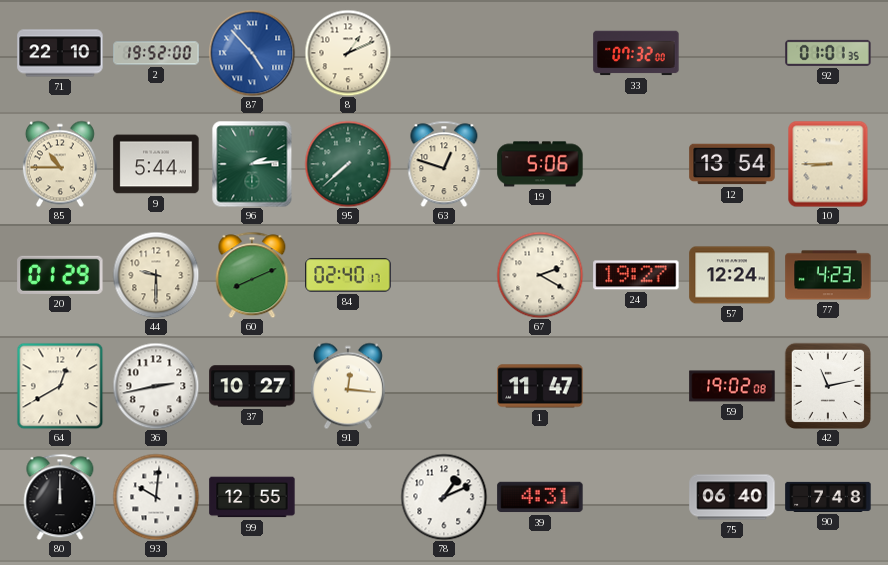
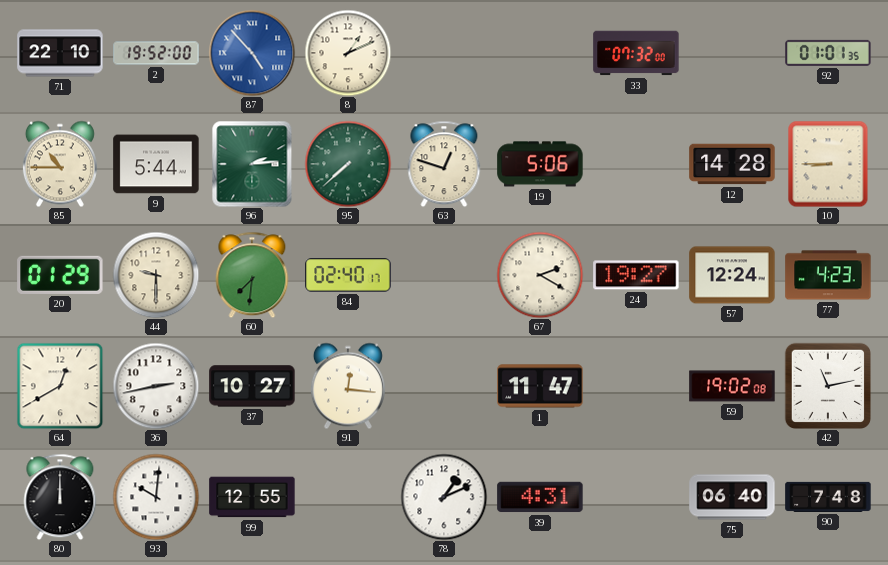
12: 13:54 -> 14:28 (732, 164)
60: 8:11 -> 7:31 (252, 275)
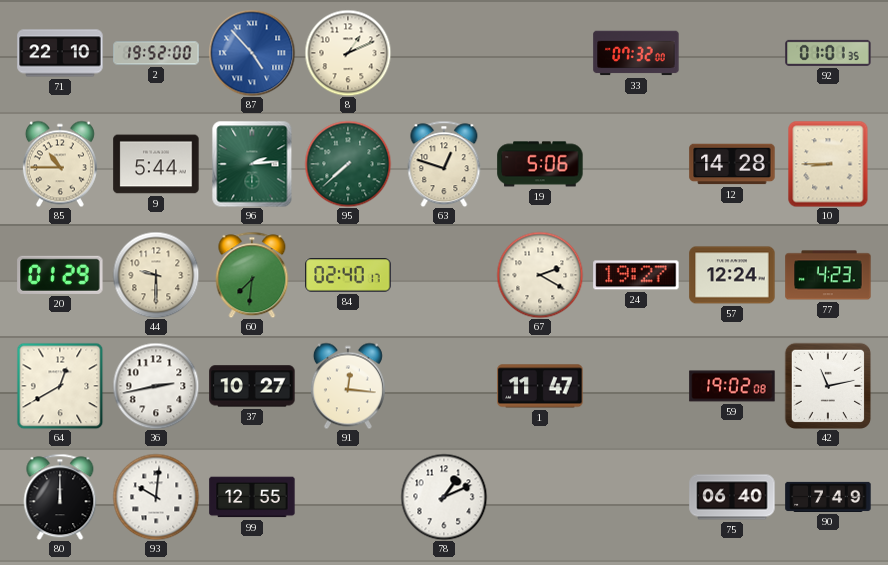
39: 4:31 -> none (540, 497)
90: 7:48 -> 7:49 (828, 497)
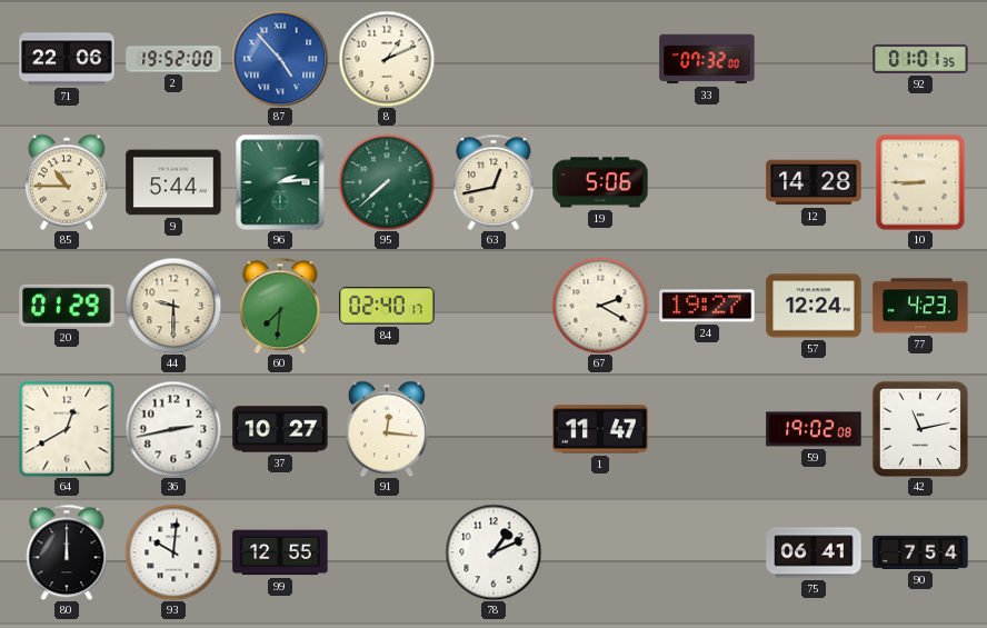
71: 22:10 -> 22:06 (67, 59)
63: 12:48 -> 12:43 (493, 182)
75: 06:40 -> 06:41 (814, 552)
90: 7:49 -> 7:54 (920, 552)
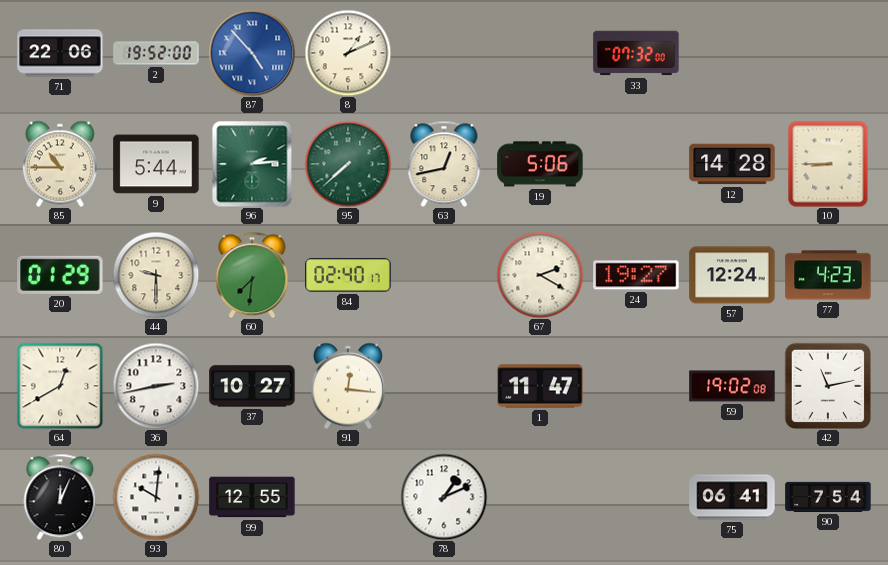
92: 01:01 -> none (920, 59)
80: 12:00 -> 12:04 (60, 497)
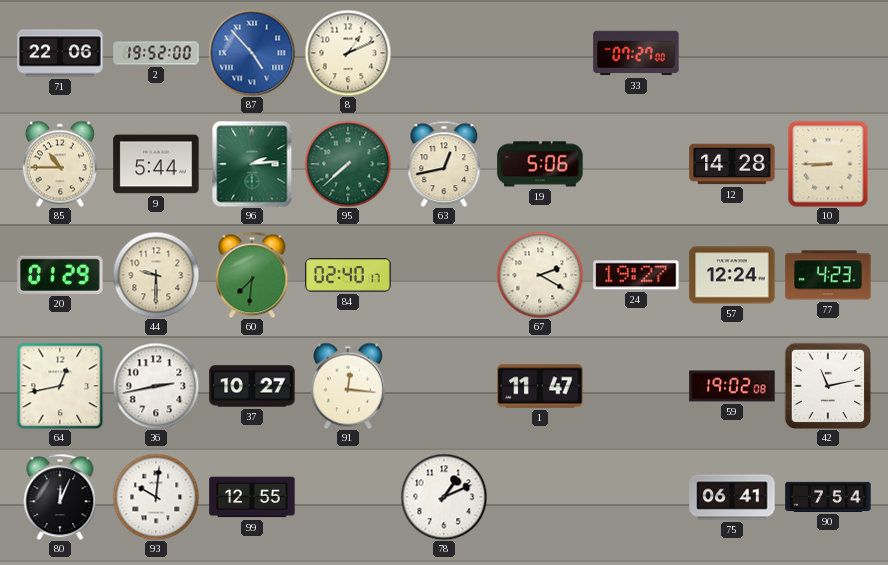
33: 07:32 -> 07:27 (636, 53)
64: 12:40 -> 12:43 (60, 386)
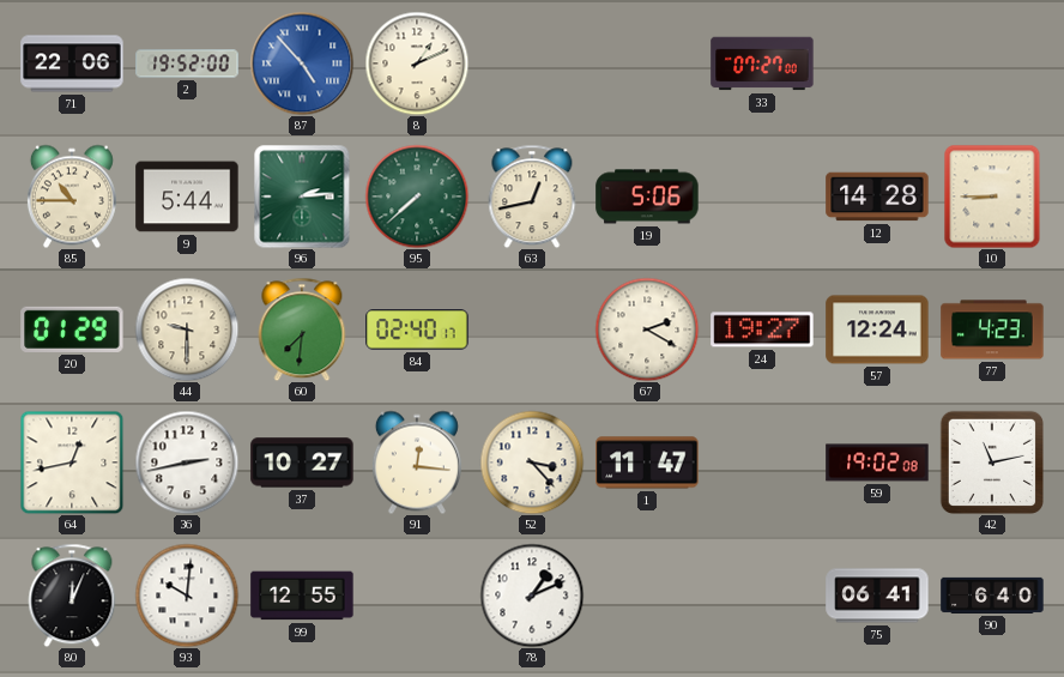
52: none -> 3:23 (532, 463)
90: 7:54 -> 6:40 (992, 596)
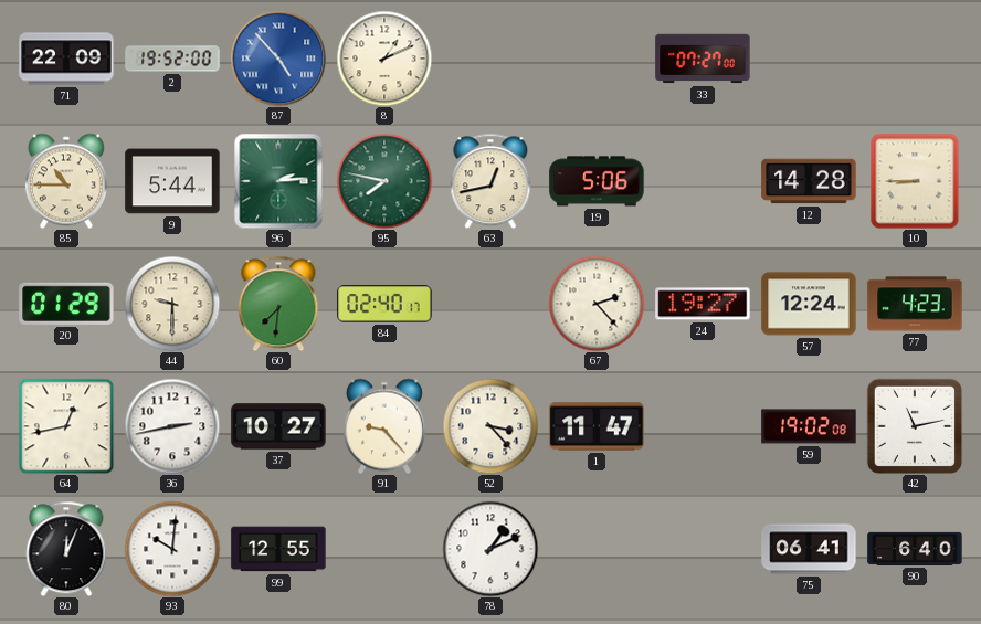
71: 22:06 -> 22:09 (66, 59)
95: 7:38 -> 7:47 (384, 181)
67: 2:20 -> 2:23 (597, 304)
91: 12:16 -> 9:23 (384, 426)
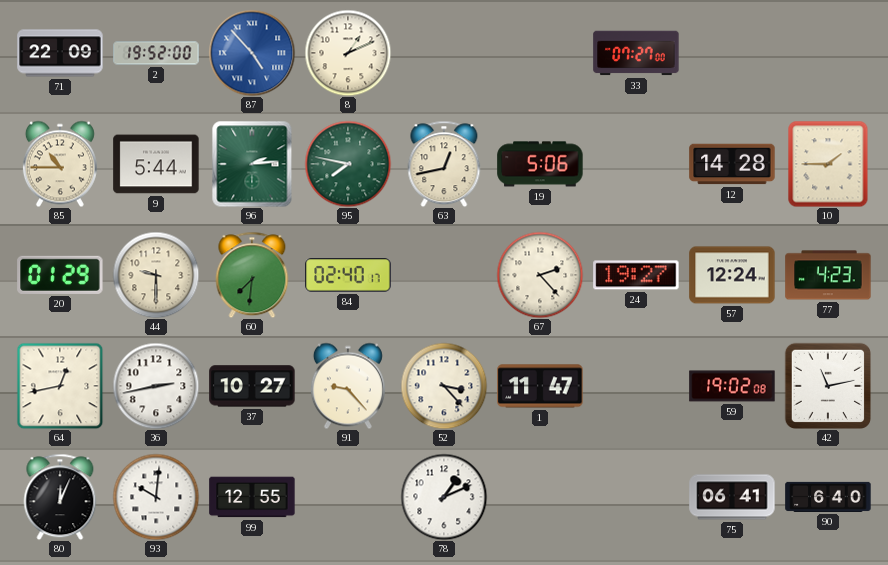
10: 8:45 -> 1:45 (828, 164)
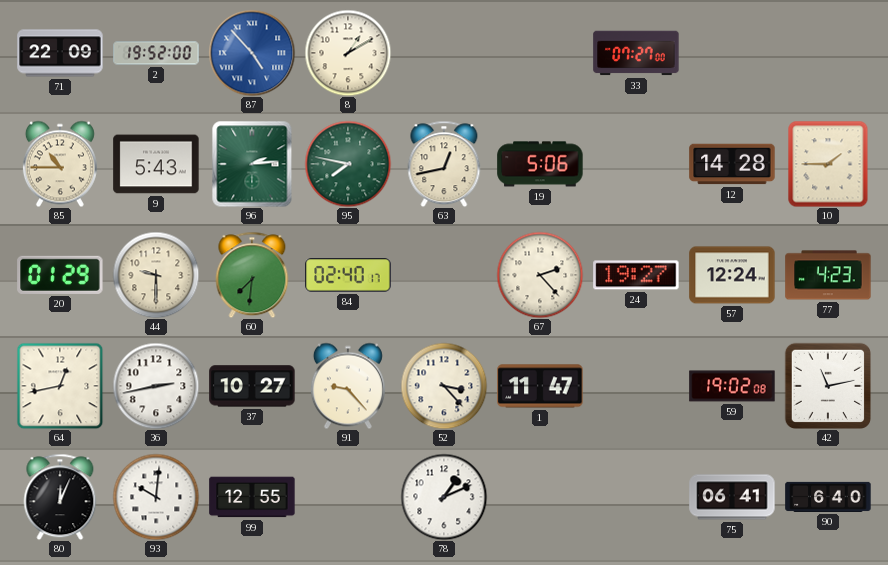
8: 1:11 -> 1:10 (348, 53)
9: 5:44 -> 5:43 (156, 164)
